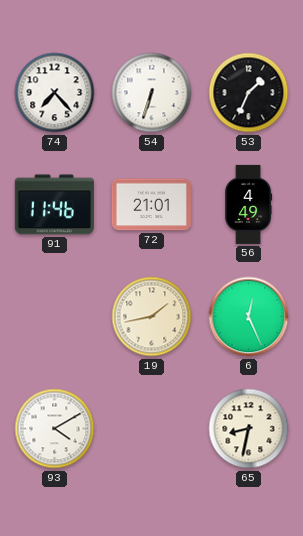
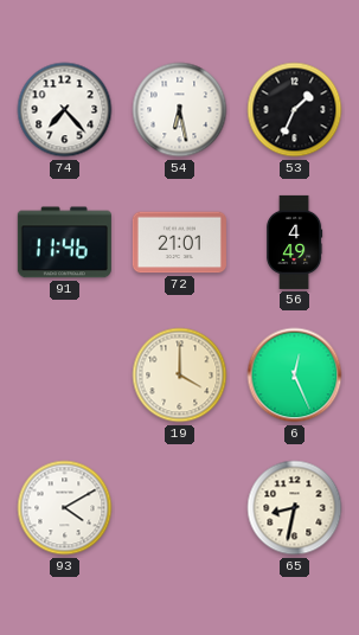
54: 6:33 -> 6:28 (180, 110)
19: 1:43 -> 4:00 (180, 376)
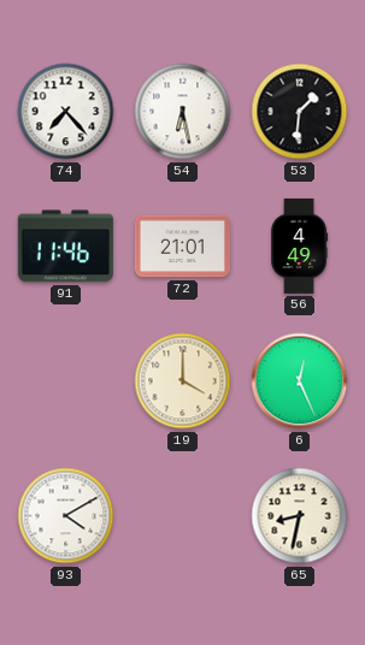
53: 1:34 -> 1:31 (300, 112)
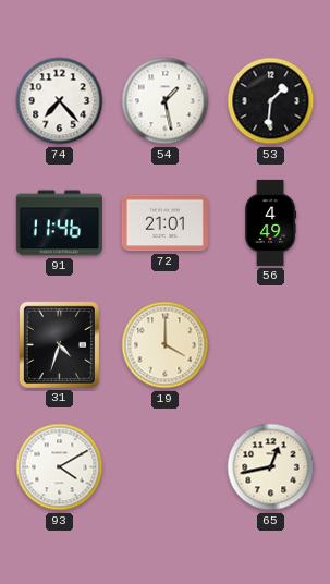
54: 6:28 -> 1:28 (166, 101)
31: none -> 4:33 (59, 344)
6: 12:26 -> none (300, 381)
65: 8:32 -> 12:43 (271, 467)
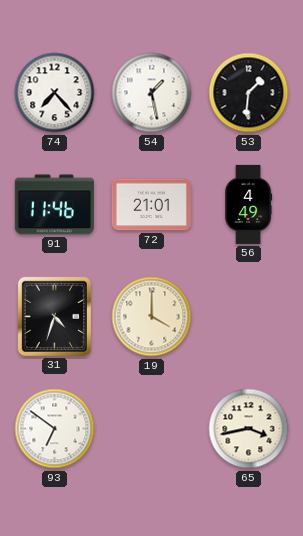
93: 4:10 -> 6:51 (55, 429)
65: 12:43 -> 3:43 (249, 429)
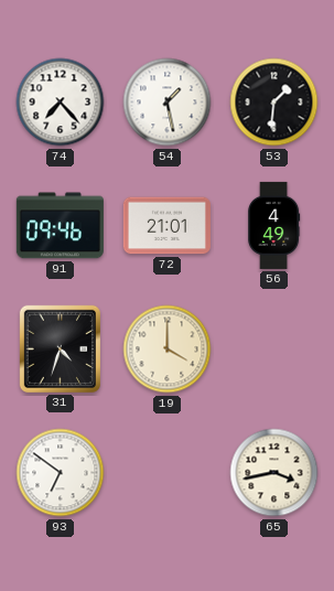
91: 11:46 -> 09:46 (60, 226)
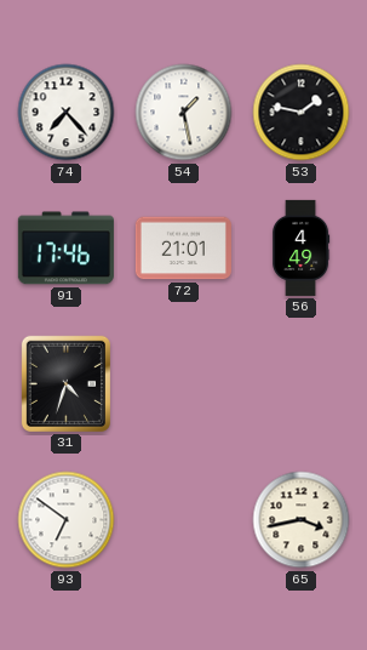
53: 1:31 -> 1:47 (302, 113)
91: 09:46 -> 17:46 (65, 249)
19: 4:00 -> none (168, 350)
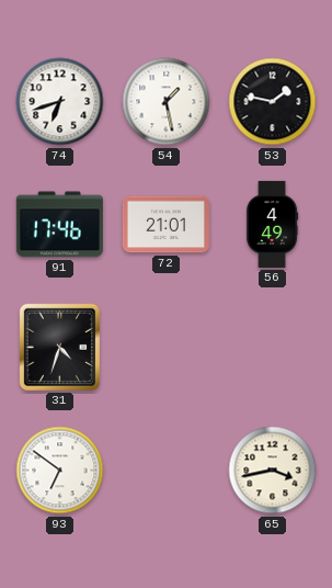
74: 7:23 -> 6:42 (60, 102)
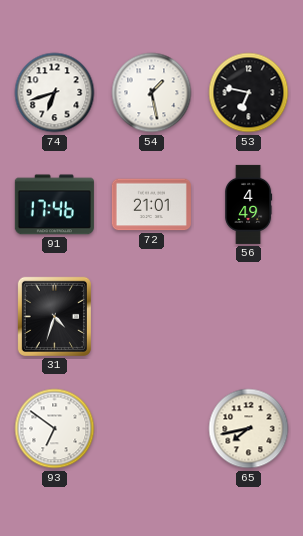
53: 1:47 -> 6:47 (249, 93)
65: 3:43 -> 7:43 (249, 429)
